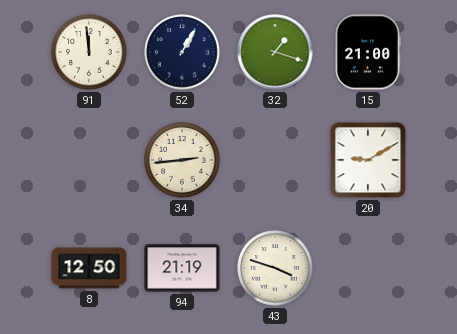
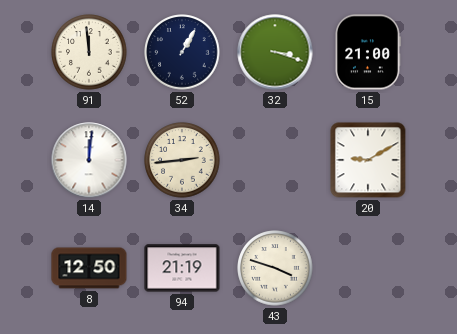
32: 1:18 -> 3:18 (275, 52)
14: none -> 12:01 (89, 160)
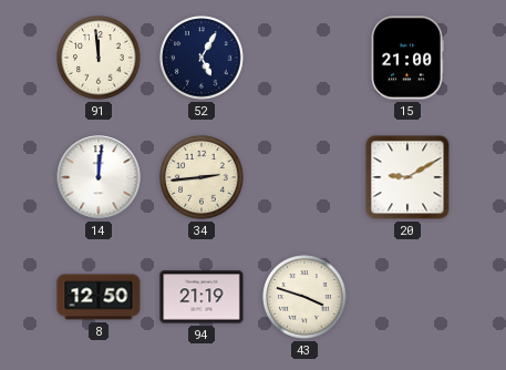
52: 1:05 -> 5:05 (202, 58)
32: 3:18 -> none (275, 52)
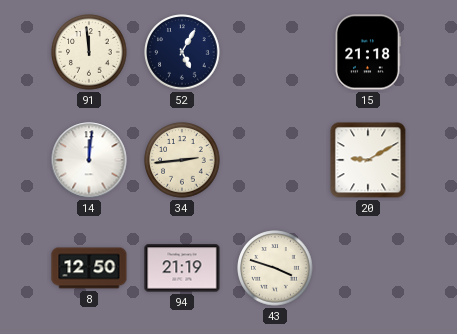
15: 21:00 -> 21:18 (368, 52)
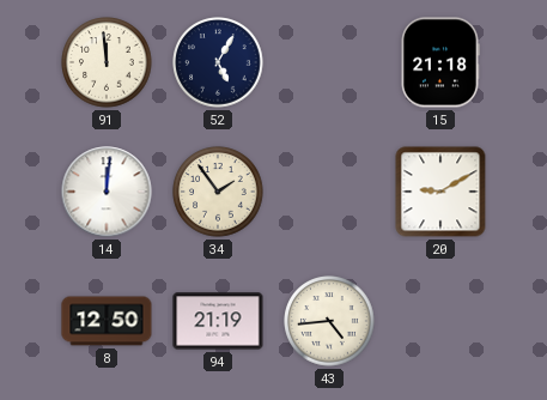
34: 2:44 -> 1:54 (218, 192)
43: 3:48 -> 4:44 (329, 321)
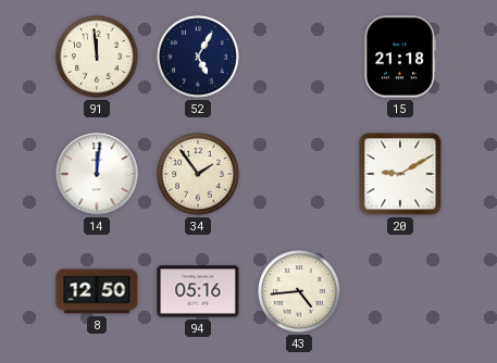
94: 21:19 -> 05:16 (198, 291)
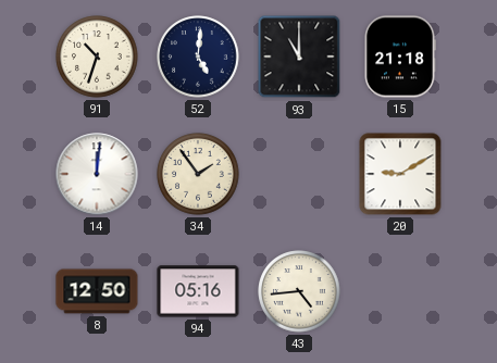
91: 11:59 -> 10:33 (97, 57)
52: 5:05 -> 5:01 (198, 57)
93: none -> 11:00 (299, 57)
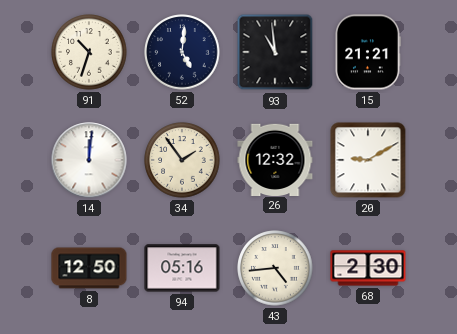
93: 11:00 -> 10:59 (275, 52)
15: 21:18 -> 21:21 (368, 52)
26: none -> 12:32 (275, 159)
68: none -> 2:30 (368, 268)
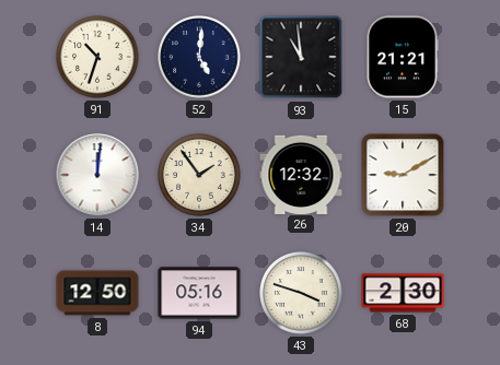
43: 4:44 -> 3:48 (301, 293)
